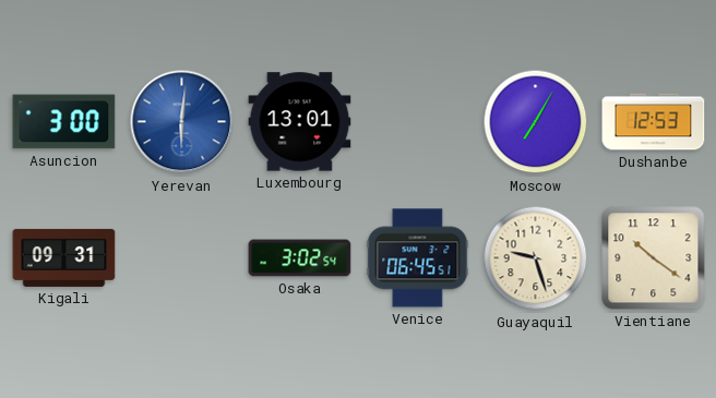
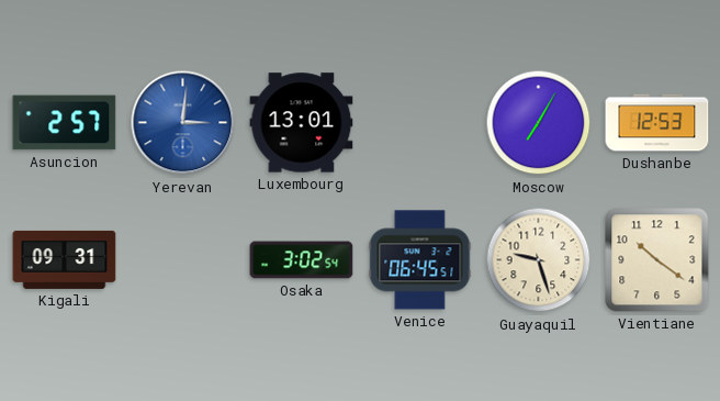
Asuncion: 3:00 -> 2:57 (65, 123)
Yerevan: 6:01 -> 3:01 (183, 123)
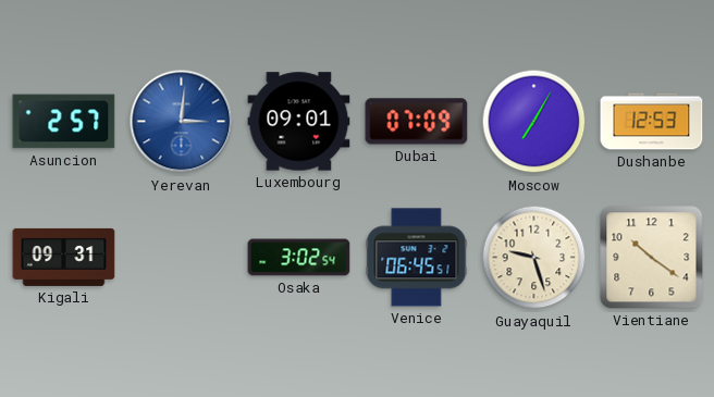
Luxembourg: 13:01 -> 09:01 (299, 122)
Dubai: none -> 07:09 (417, 122)
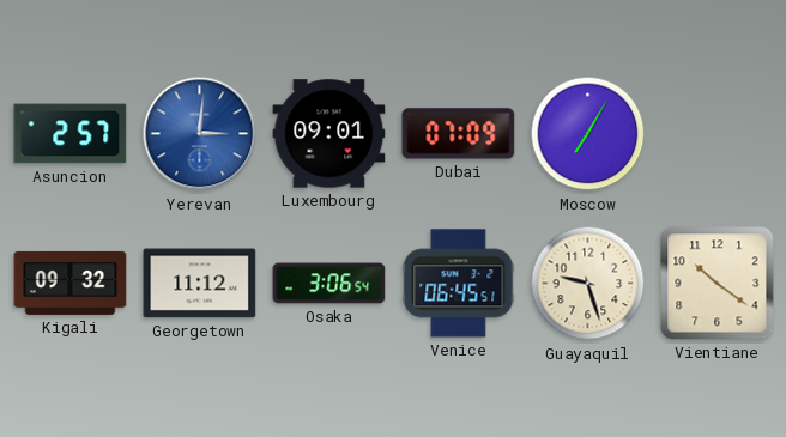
Dushanbe: 12:53 -> none (652, 122)
Kigali: 09:31 -> 09:32 (71, 283)
Georgetown: none -> 11:12 (200, 284)
Osaka: 3:02 -> 3:06 (329, 284)
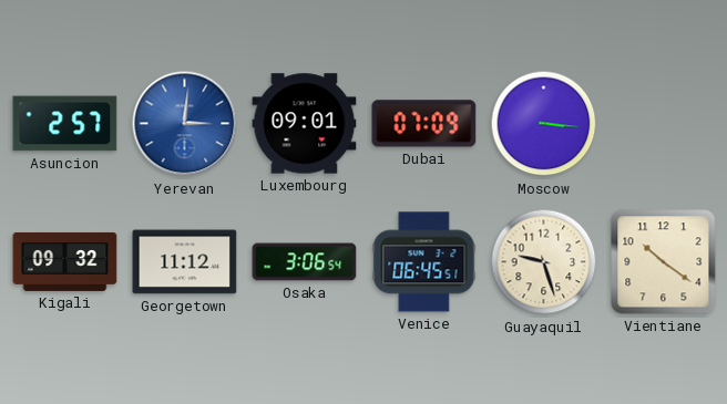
Moscow: 7:05 -> 3:16 (544, 124)
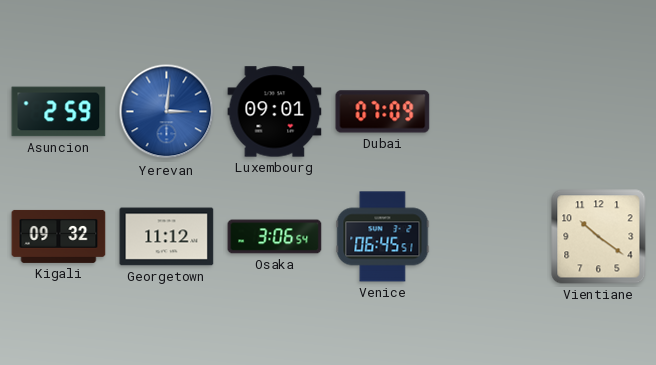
Asuncion: 2:57 -> 2:59 (59, 112)
Moscow: 3:16 -> none (544, 124)
Guayaquil: 9:27 -> none (544, 262)
